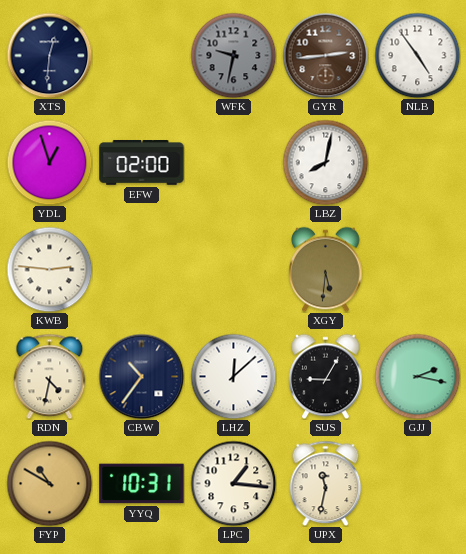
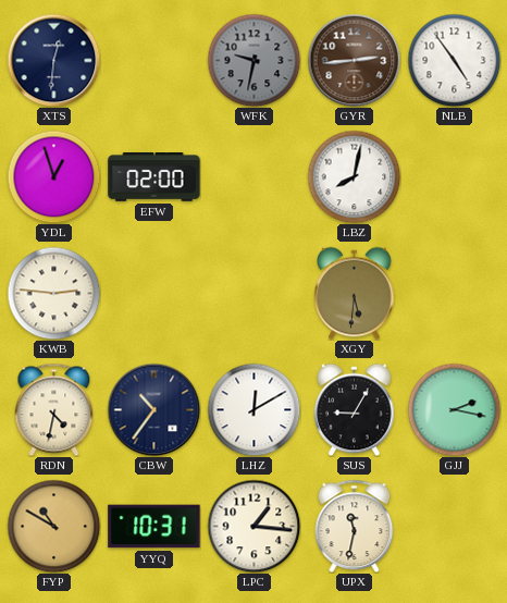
LHZ: 12:08 -> 12:10 (253, 409)
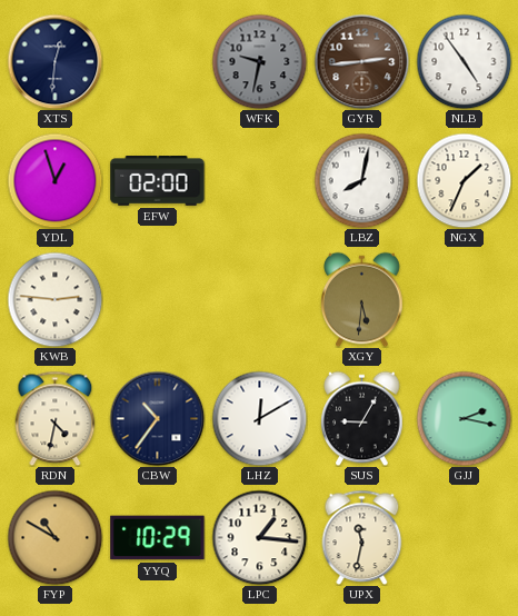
NGX: none -> 1:34 (464, 180)
YYQ: 10:31 -> 10:29 (158, 538)
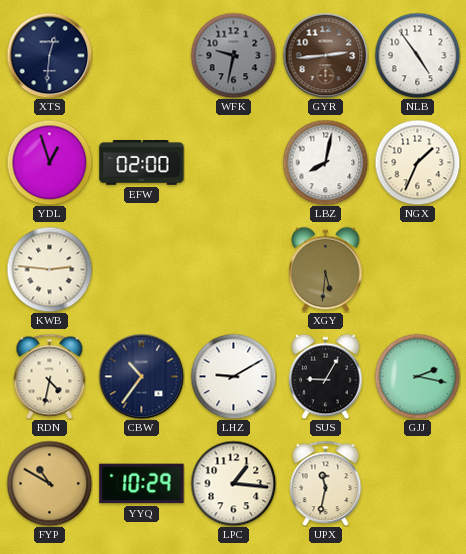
LHZ: 12:10 -> 9:10 (233, 376)
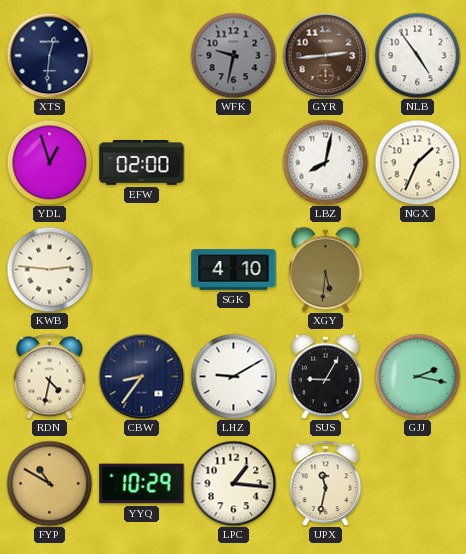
SGK: none -> 4:10 (234, 270)
CBW: 10:36 -> 8:36 (141, 376)
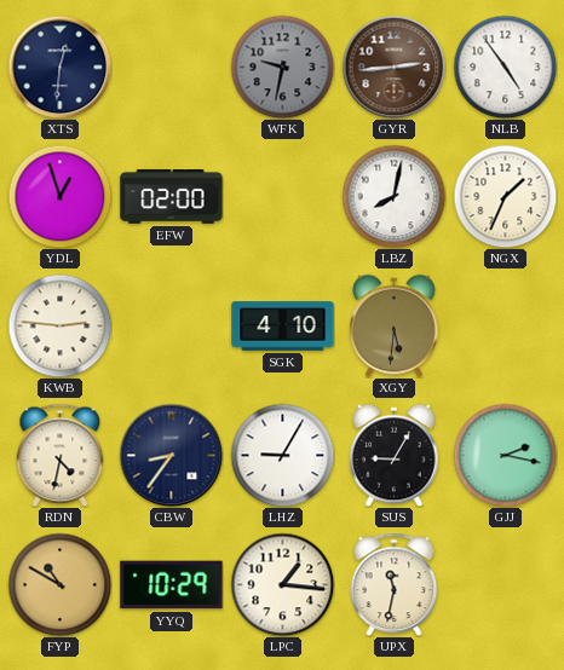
LHZ: 9:10 -> 9:05 (282, 455)
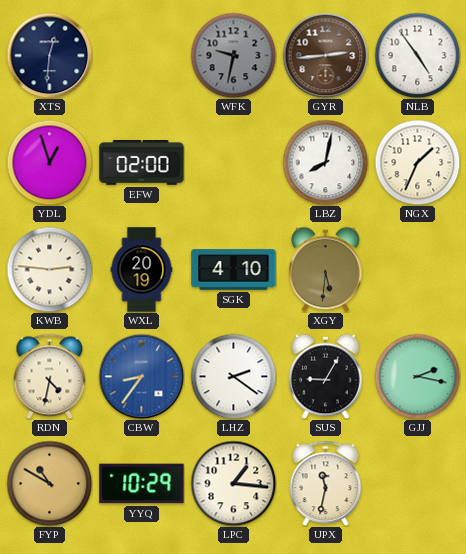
WXL: none -> 20:19 (142, 270)
CBW dial: navy -> blue (141, 376)
LHZ: 9:05 -> 2:21 (233, 376)
